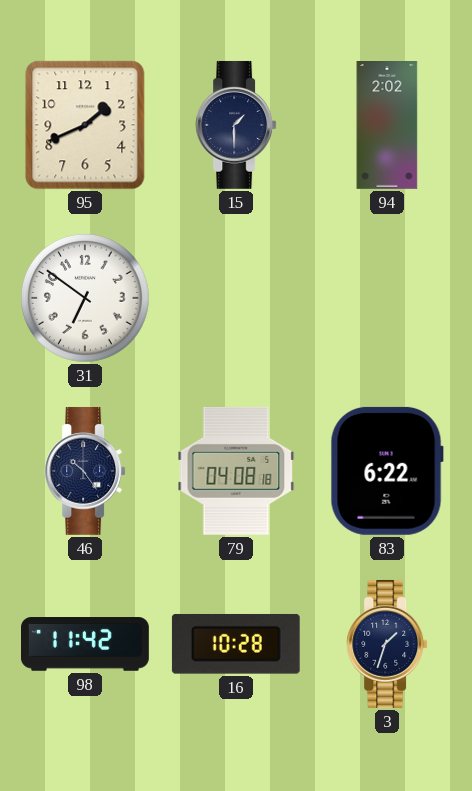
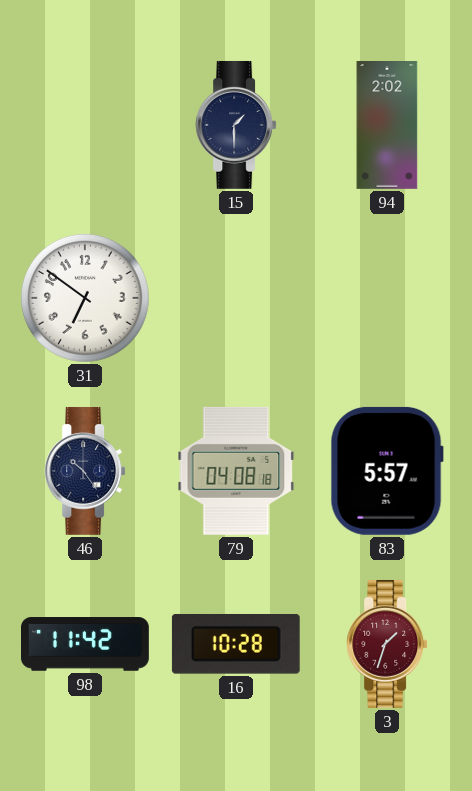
95: 1:41 -> none (85, 125)
83: 6:22 -> 5:57 (387, 471)
3 dial: navy -> burgundy (387, 644)
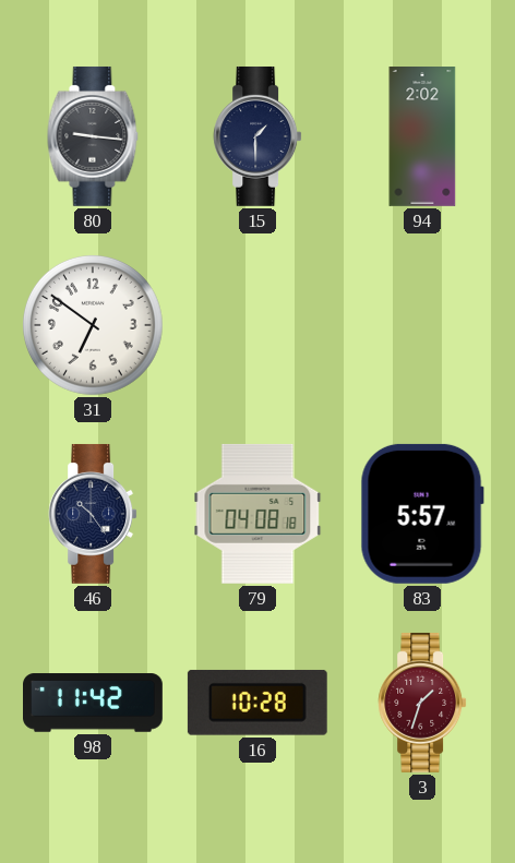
80: none -> 9:16 (93, 136)
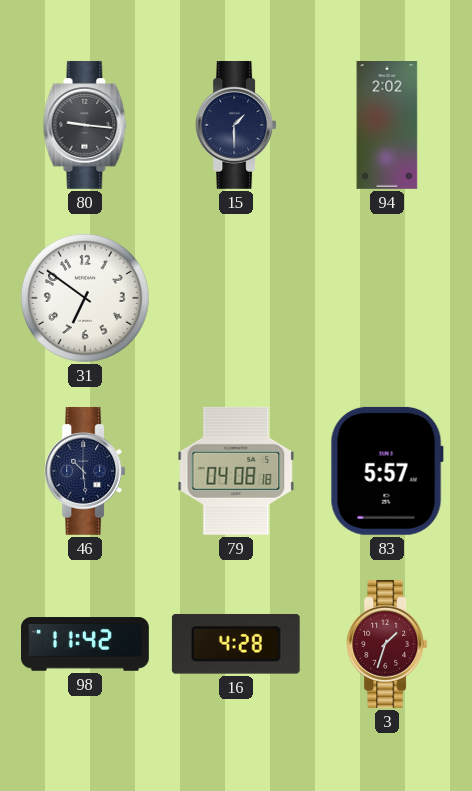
46: 10:24 -> 10:29 (85, 471)
16: 10:28 -> 4:28 (236, 644)
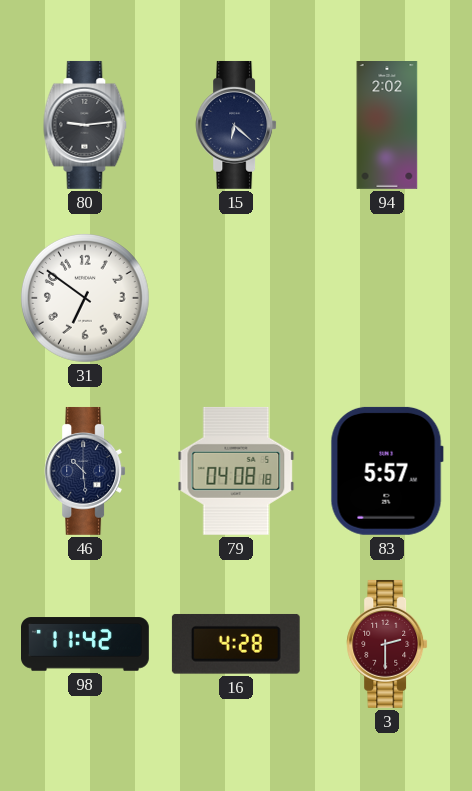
80: 9:16 -> 9:14 (85, 125)
15: 1:30 -> 6:22 (236, 125)
3: 1:33 -> 2:30 (387, 644)
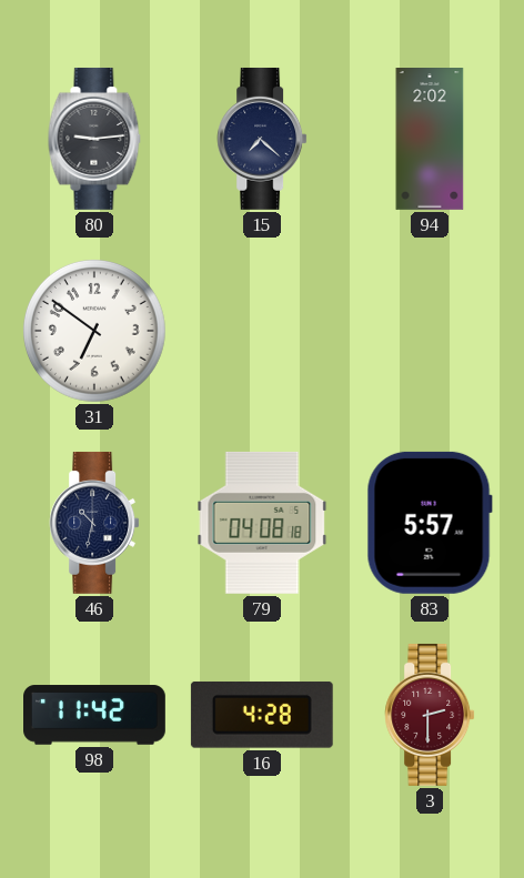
15: 6:22 -> 7:22 (262, 139)
46: 10:29 -> 10:32 (94, 523)
